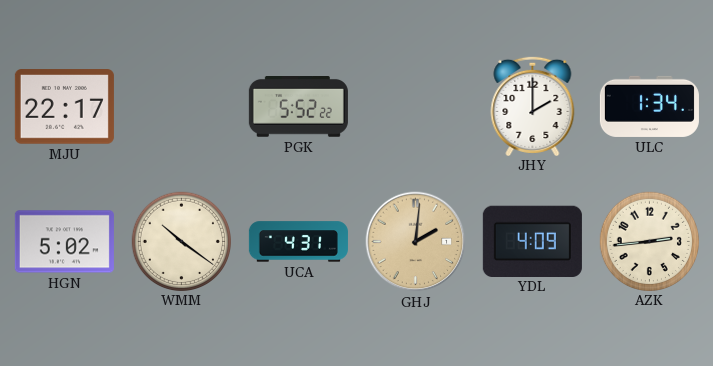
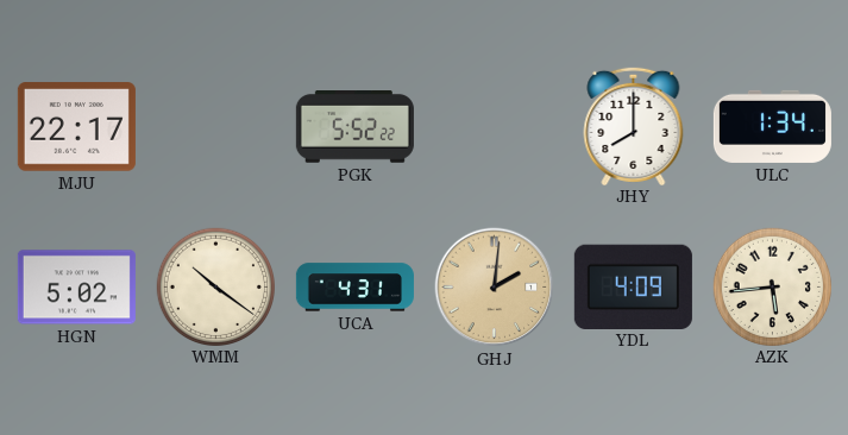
JHY: 2:00 -> 8:00 (634, 125)
AZK: 2:44 -> 5:44 (772, 286)
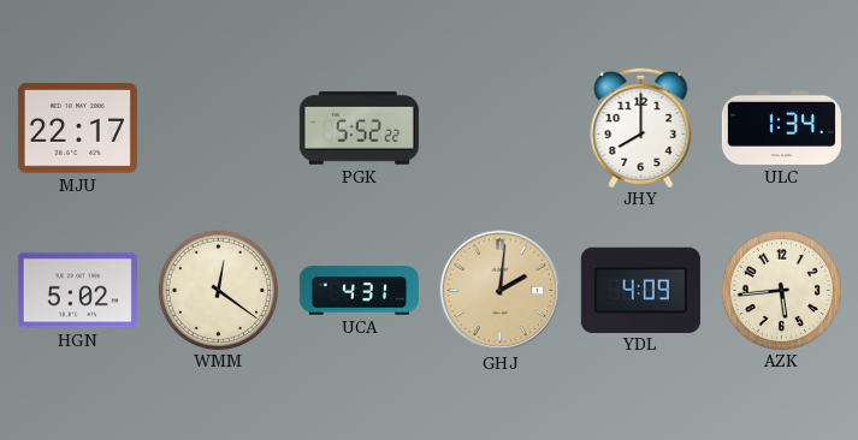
WMM: 10:21 -> 12:21 (218, 290)
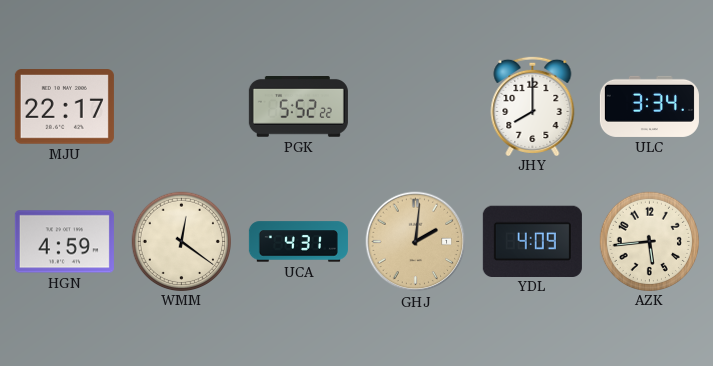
ULC: 1:34 -> 3:34 (649, 106)
HGN: 5:02 -> 4:59 (64, 242)
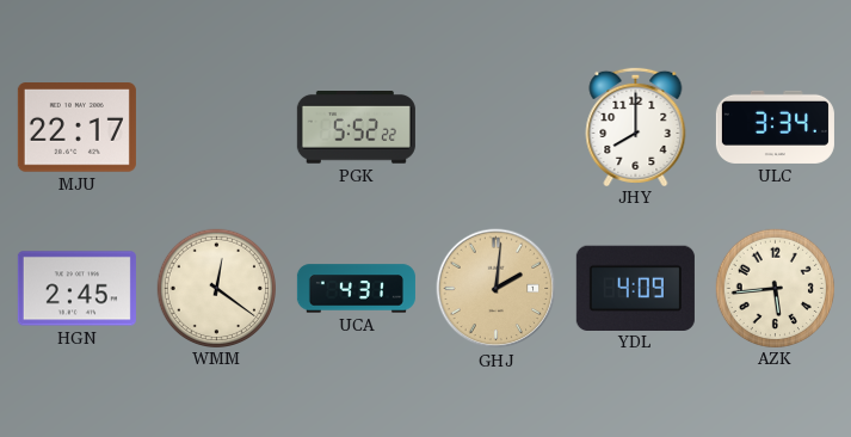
HGN: 4:59 -> 2:45 (76, 289)
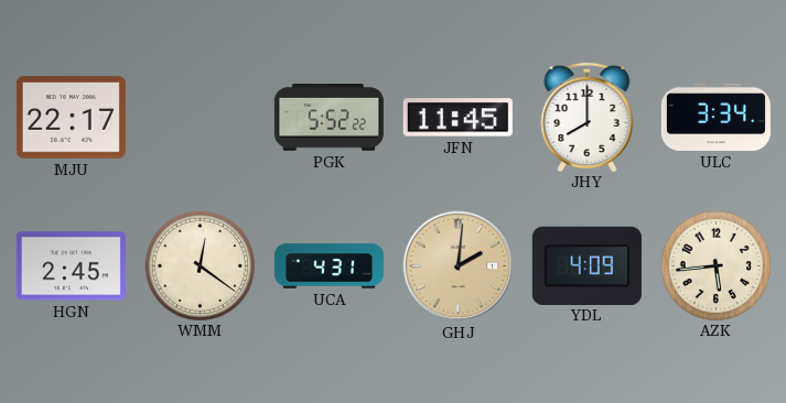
JFN: none -> 11:45 (457, 118)
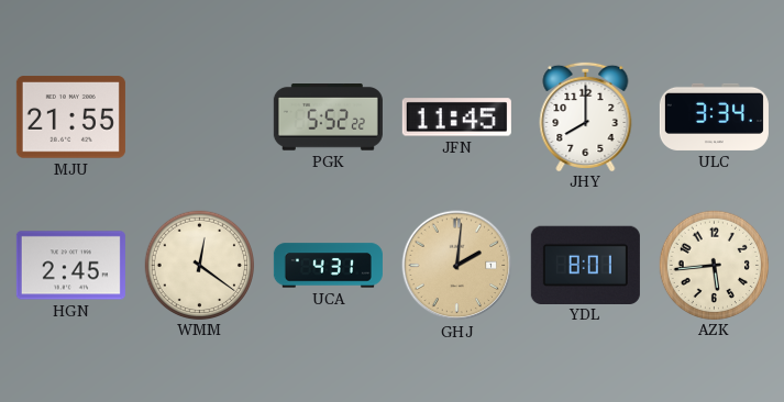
MJU: 22:17 -> 21:55 (70, 118)
YDL: 4:09 -> 8:01 (585, 265)
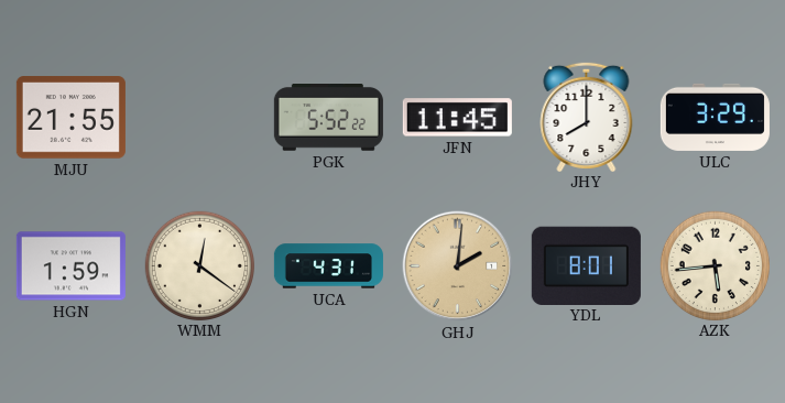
ULC: 3:34 -> 3:29 (715, 117)
HGN: 2:45 -> 1:59 (70, 266)
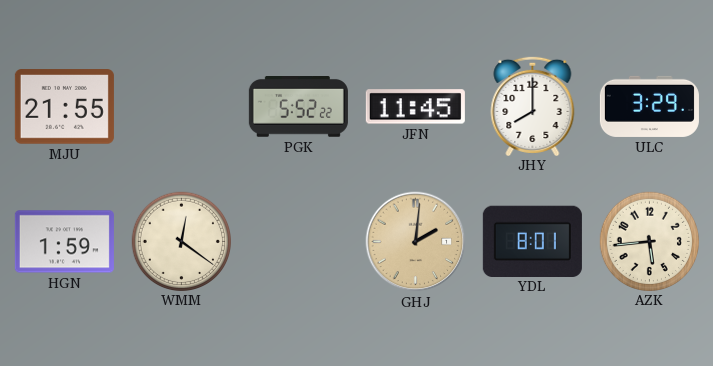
UCA: 4:31 -> none (328, 266)
